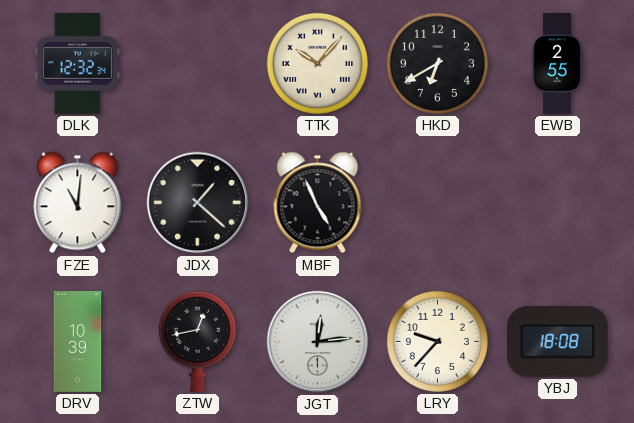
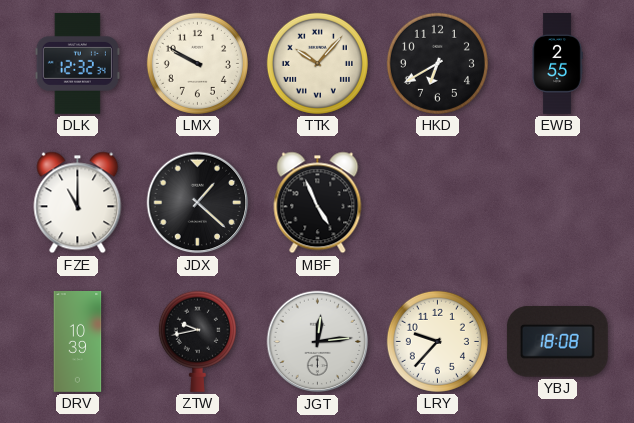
LMX: none -> 9:50 (197, 63)
FZE: 11:01 -> 11:00 (78, 203)
ZTW: 12:43 -> 9:43 (197, 341)
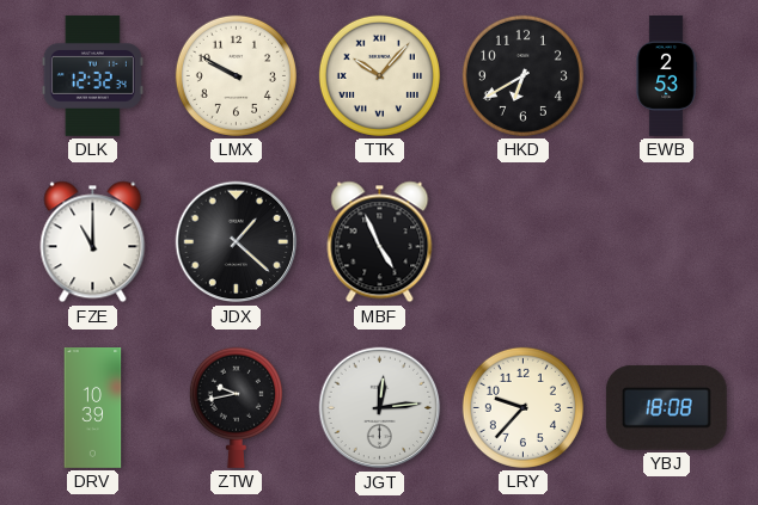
EWB: 2:55 -> 2:53 (666, 76)
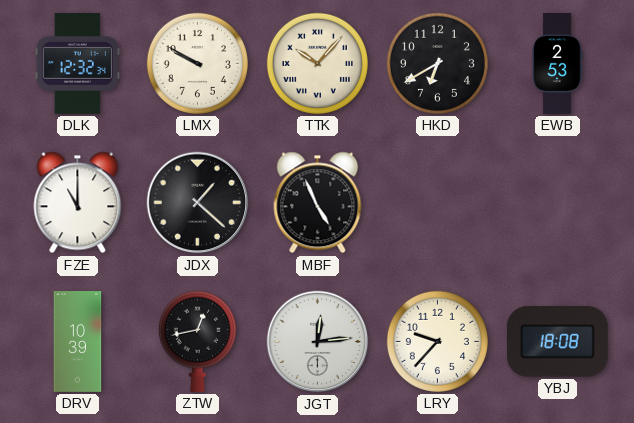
ZTW: 9:43 -> 12:43 (197, 341)
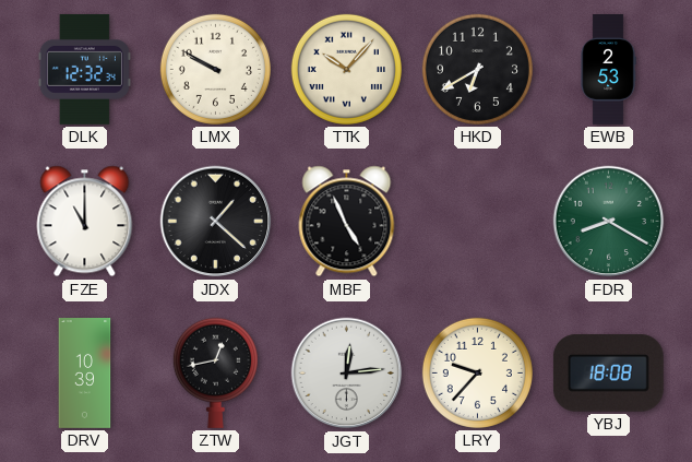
FDR: none -> 8:20 (609, 222)
